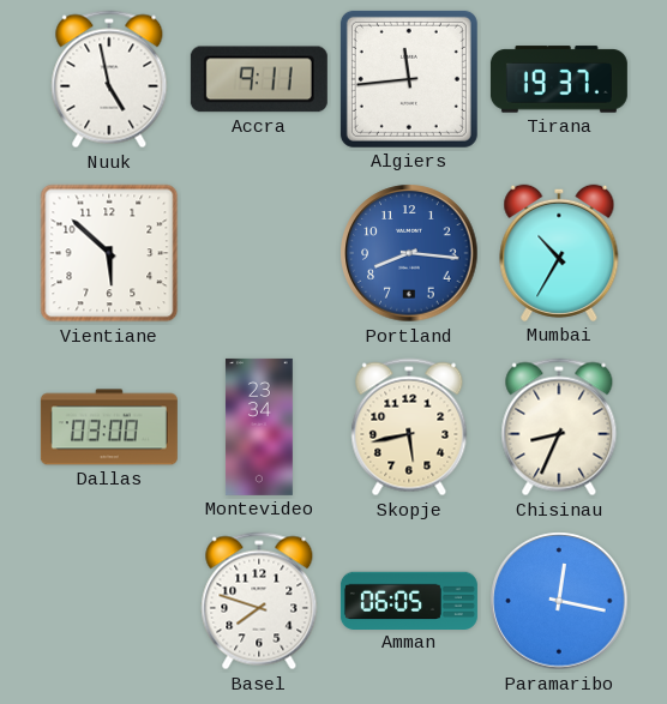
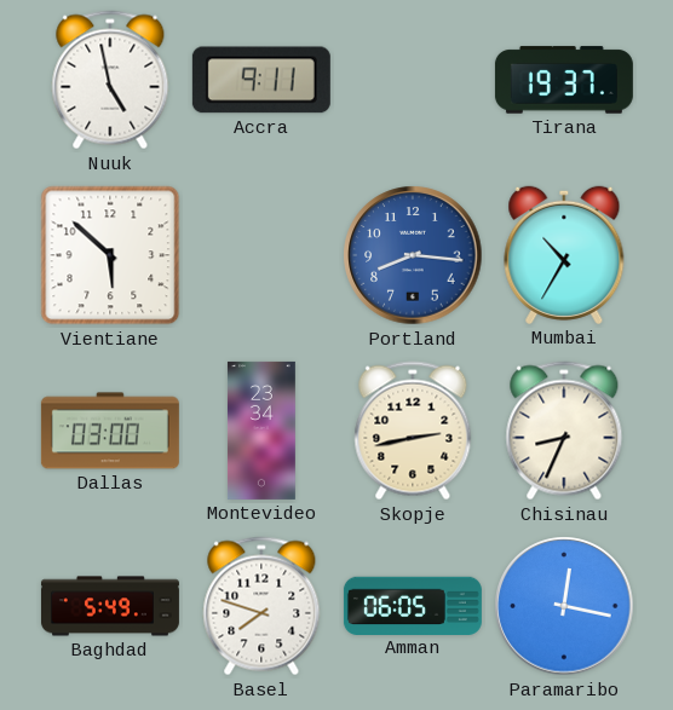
Algiers: 11:44 -> none (409, 79)
Skopje: 5:43 -> 2:43 (413, 431)
Baghdad: none -> 5:49 (110, 606)
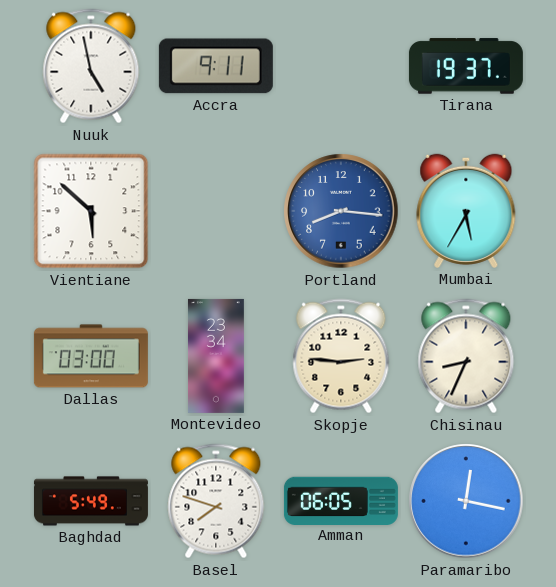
Mumbai: 10:35 -> 5:35 (466, 211)
Skopje: 2:43 -> 2:46 (341, 356)
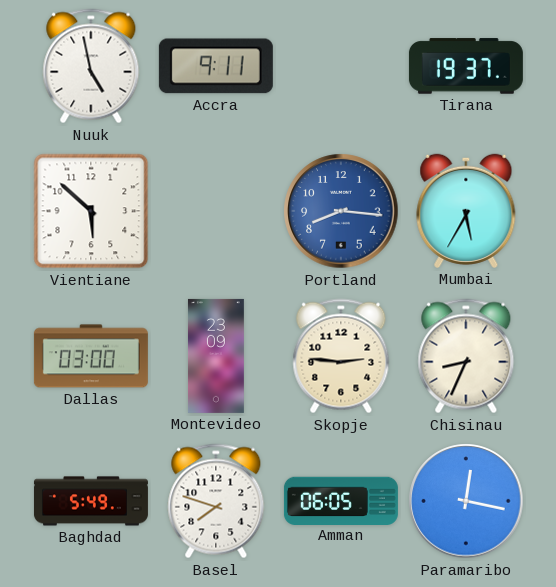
Montevideo: 23:34 -> 23:09 (216, 356)
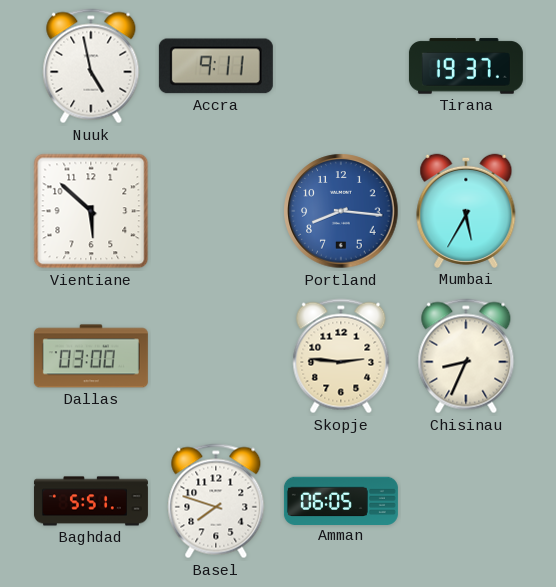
Montevideo: 23:09 -> none (216, 356)
Baghdad: 5:49 -> 5:51 (91, 501)
Paramaribo: 12:17 -> none (466, 501)
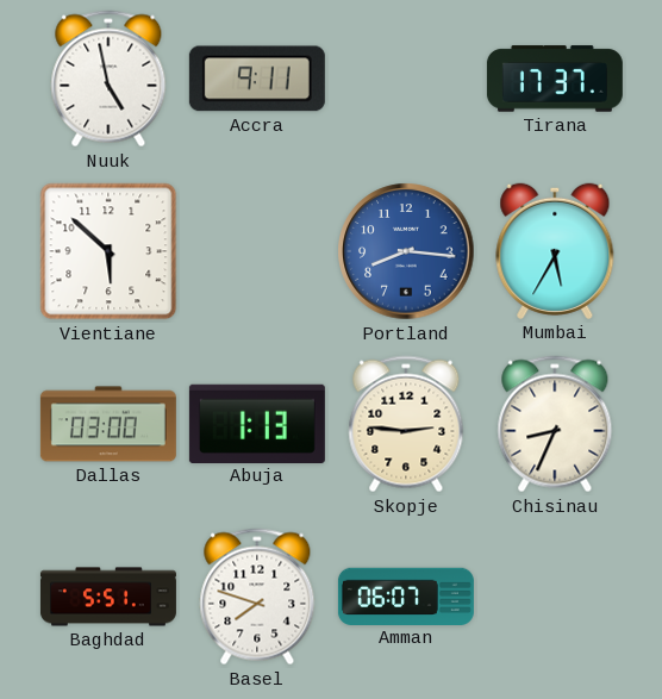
Tirana: 19:37 -> 17:37 (555, 79)
Abuja: none -> 1:13 (257, 423)
Amman: 06:05 -> 06:07 (406, 595)
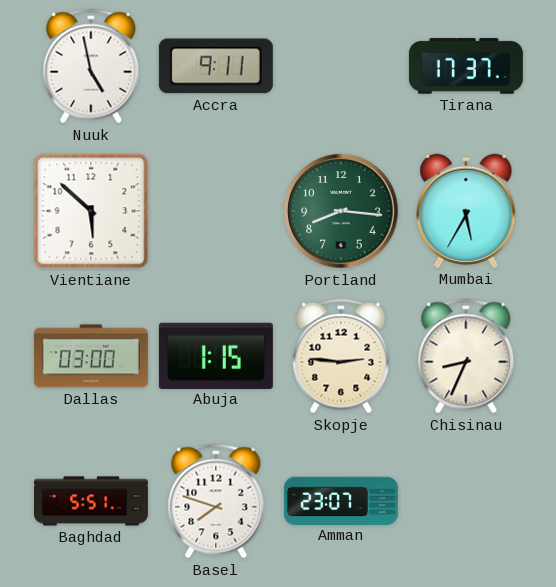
Portland dial: blue -> green (341, 211)
Abuja: 1:13 -> 1:15 (216, 355)
Amman: 06:07 -> 23:07 (341, 500)
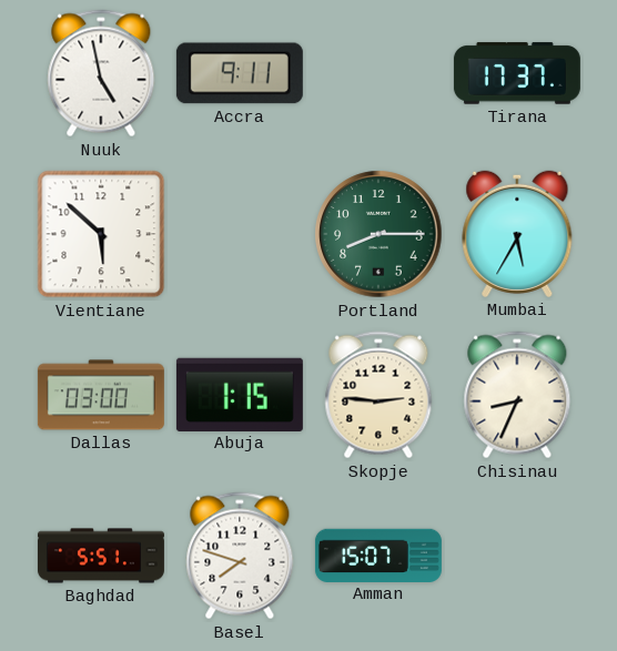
Portland: 8:16 -> 8:15 (378, 234)
Amman: 23:07 -> 15:07 (378, 555)
